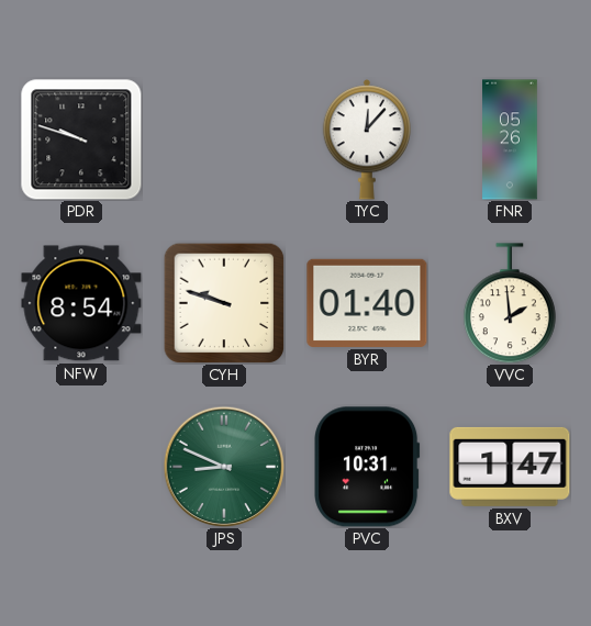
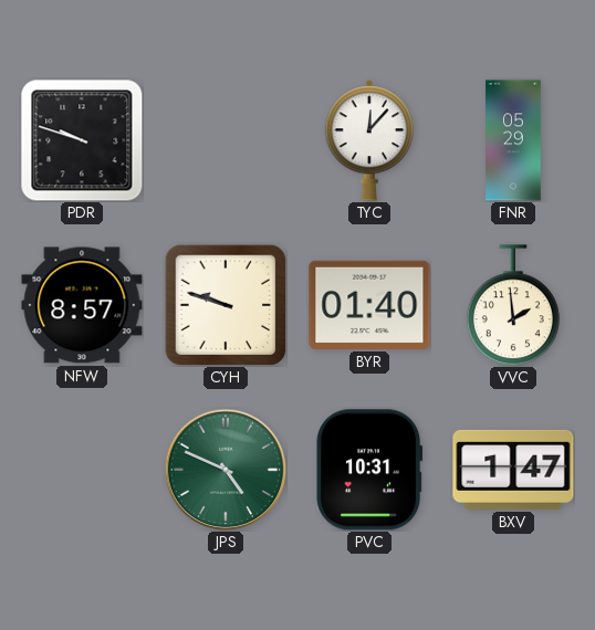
FNR: 05:26 -> 05:29 (513, 140)
NFW: 8:54 -> 8:57 (82, 305)
JPS: 8:49 -> 4:49 (226, 470)
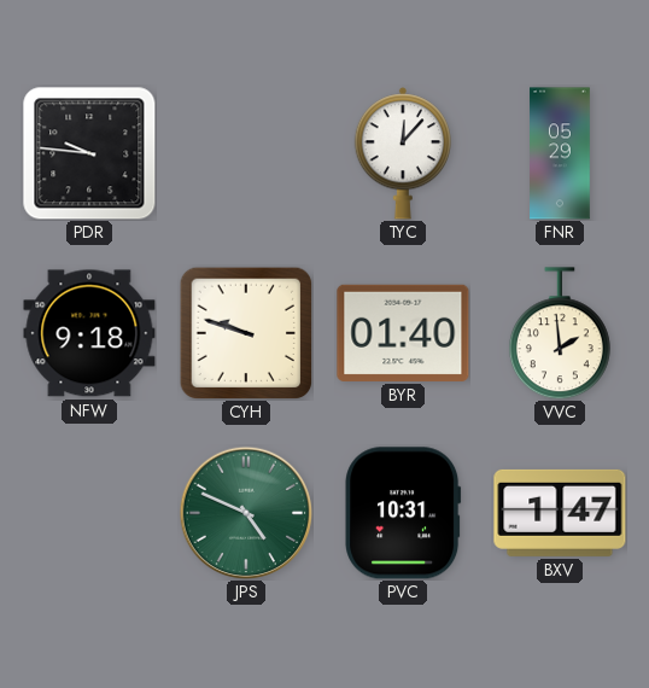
PDR: 9:48 -> 9:46 (89, 153)
NFW: 8:57 -> 9:18 (89, 333)
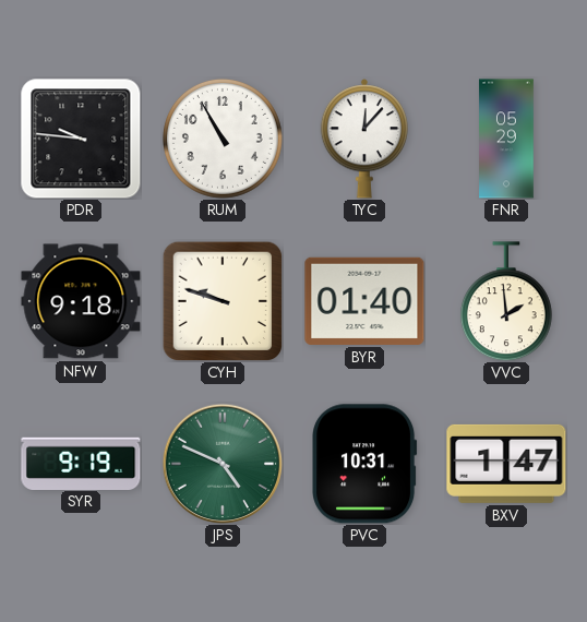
RUM: none -> 10:55 (223, 139)
SYR: none -> 9:19 (81, 463)
